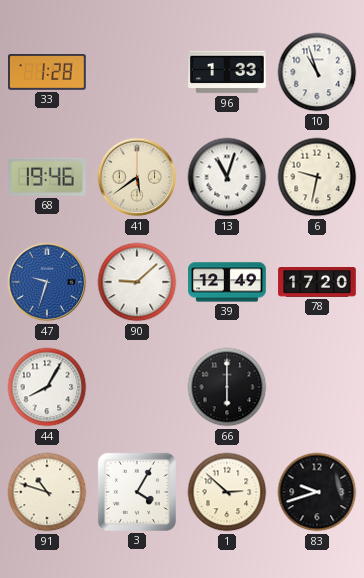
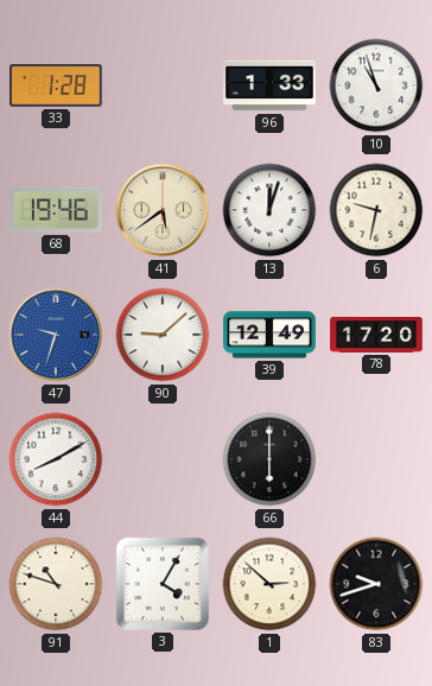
13: 11:03 -> 12:03 (269, 210)
44: 8:05 -> 8:10 (56, 459)
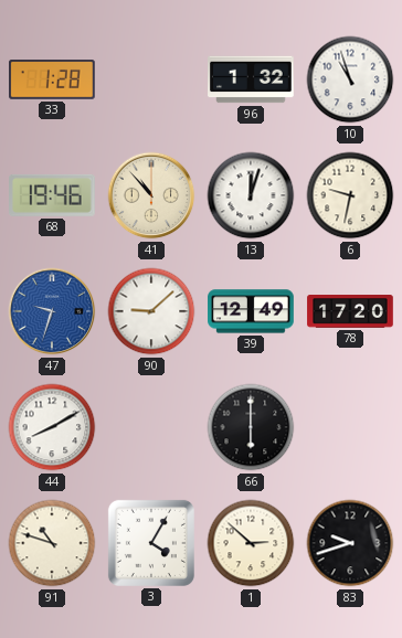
96: 1:33 -> 1:32 (251, 79)
41: 5:39 -> 10:53 (151, 195)
